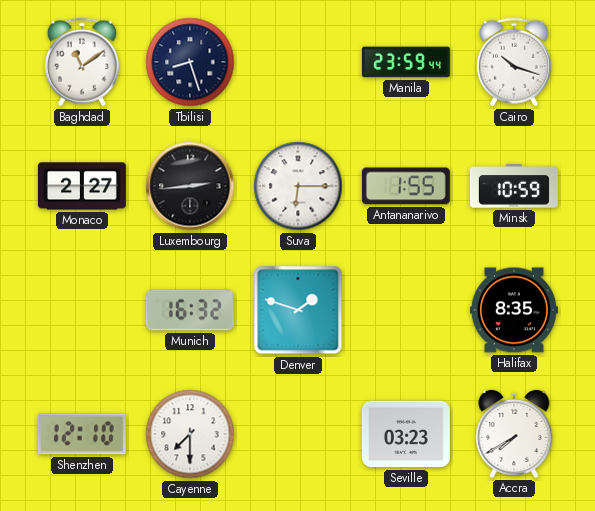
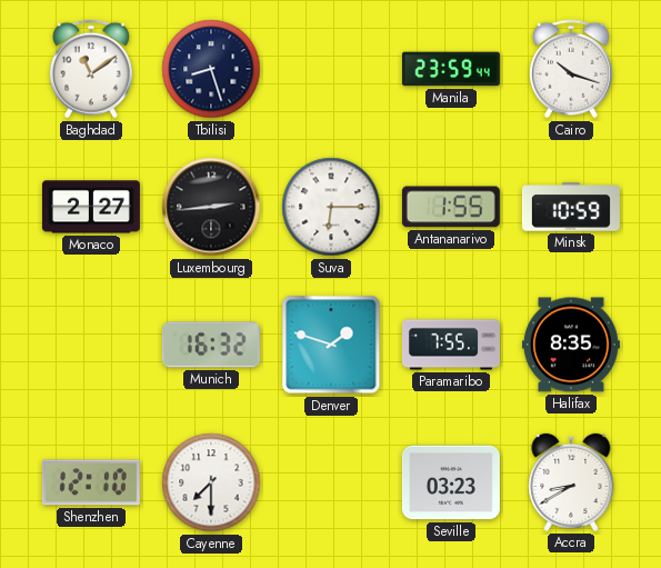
Paramaribo: none -> 7:55 (451, 345)
Accra: 7:40 -> 8:40 (571, 482)
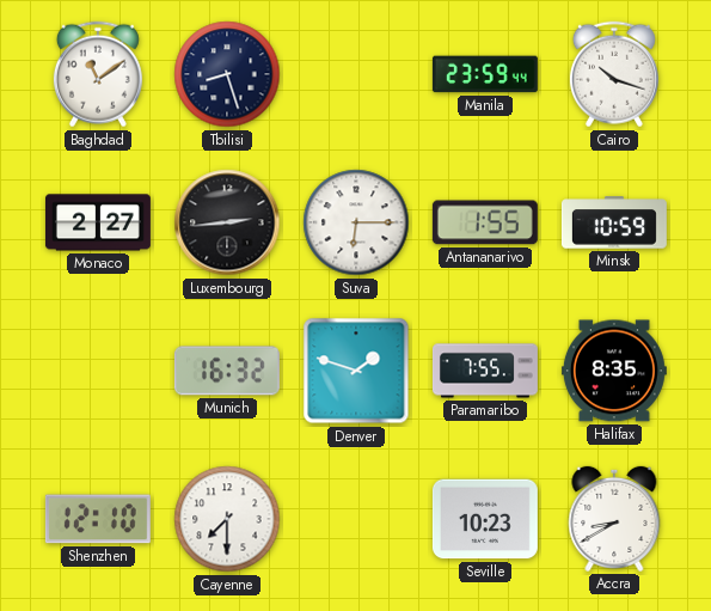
Seville: 03:23 -> 10:23 (485, 519)
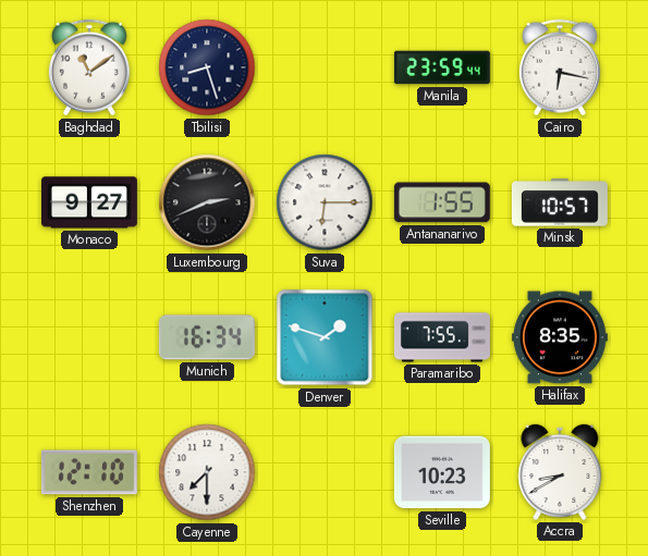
Cairo: 10:18 -> 6:17 (560, 67)
Monaco: 2:27 -> 9:27 (89, 202)
Luxembourg: 2:44 -> 2:41 (207, 202)
Minsk: 10:59 -> 10:57 (560, 202)
Munich: 16:32 -> 16:34 (207, 337)
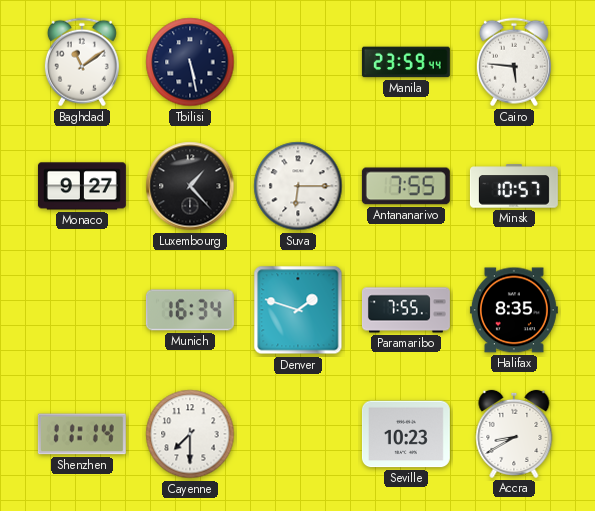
Tbilisi: 8:27 -> 5:28 (190, 62)
Cairo: 6:17 -> 5:46 (514, 62)
Luxembourg: 2:41 -> 1:23 (190, 186)
Antananarivo: 1:55 -> 7:55 (406, 186)
Shenzhen: 12:10 -> 11:14 (82, 434)
